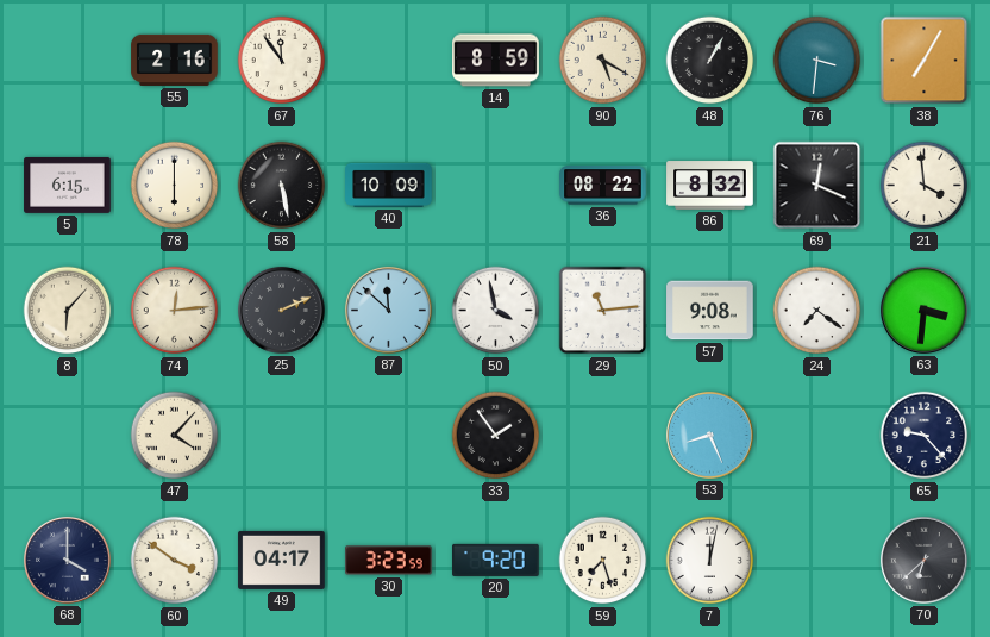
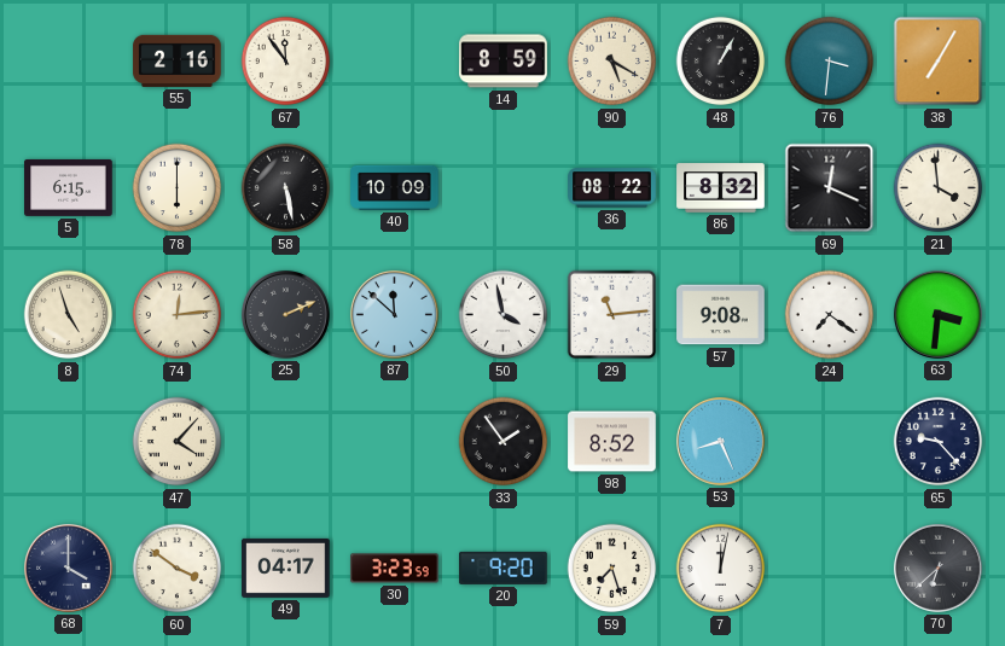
8: 6:07 -> 4:57 (69, 315)
98: none -> 8:52 (612, 442)
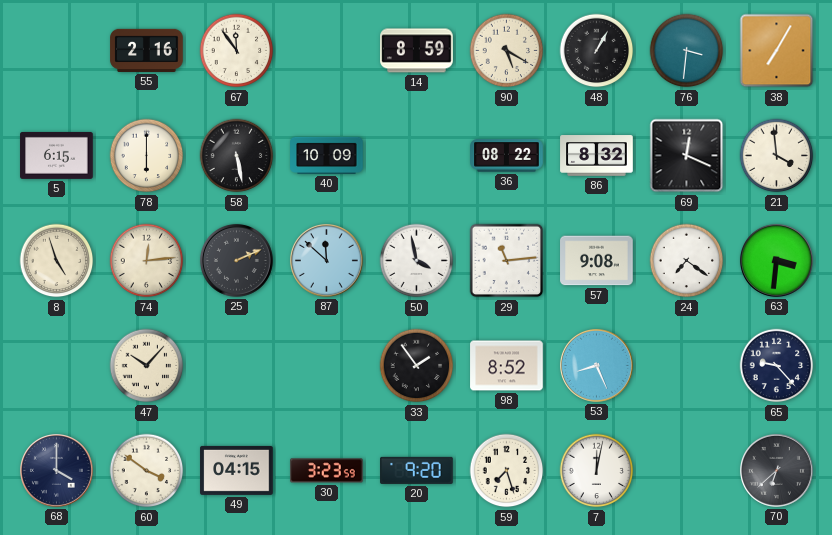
47: 4:07 -> 10:07 (147, 366)
49: 04:17 -> 04:15 (237, 470)
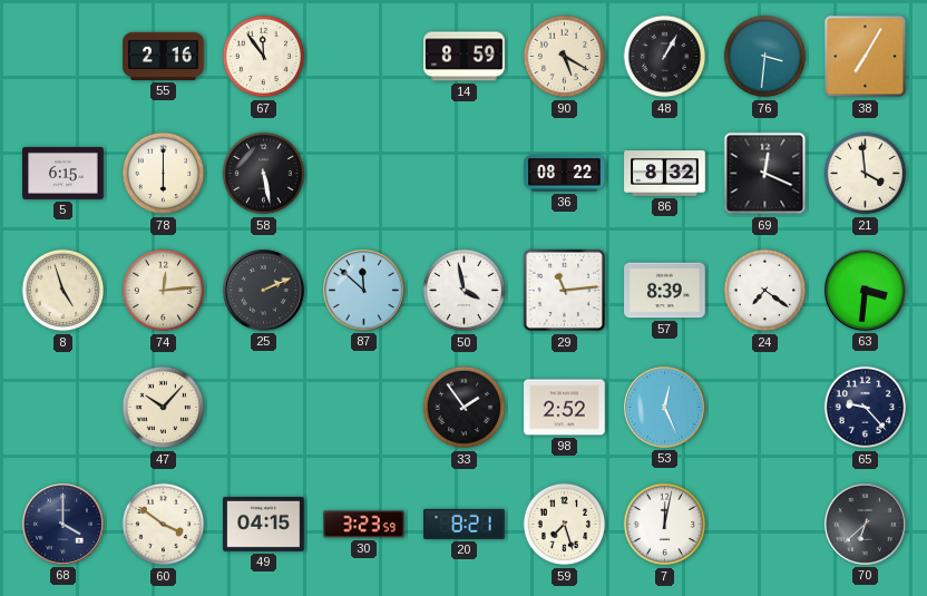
40: 10:09 -> none (327, 155)
57: 9:08 -> 8:39 (665, 291)
98: 8:52 -> 2:52 (565, 408)
53: 8:26 -> 12:26 (664, 407)
20: 9:20 -> 8:21 (465, 524)
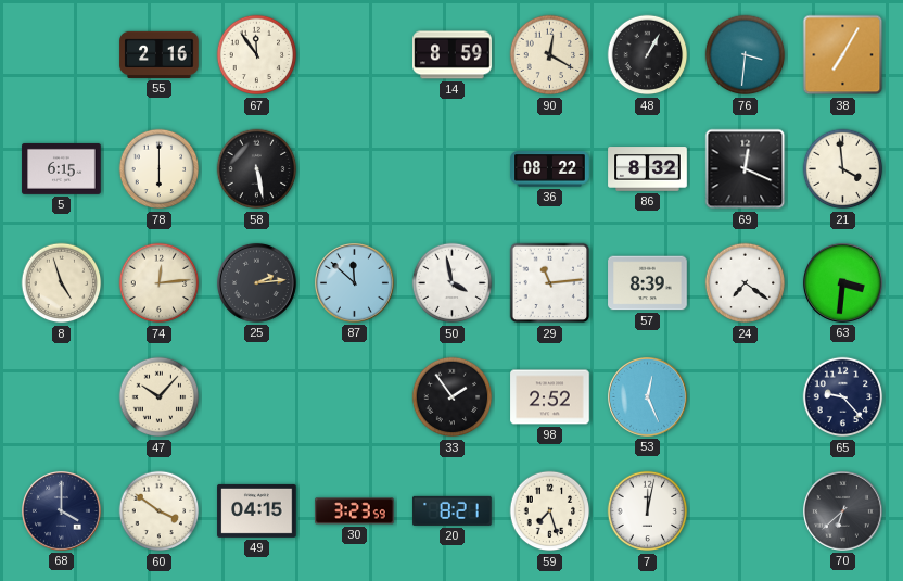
90: 5:20 -> 12:20 (550, 55)
25: 2:11 -> 2:14 (256, 282)
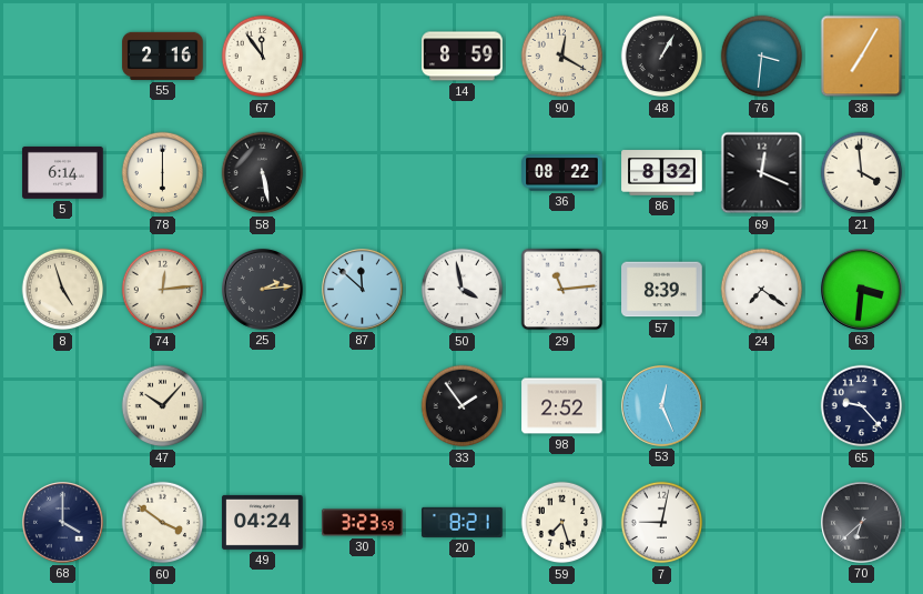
5: 6:15 -> 6:14 (63, 172)
49: 04:15 -> 04:24 (263, 522)
7: 12:02 -> 9:02 (662, 523)
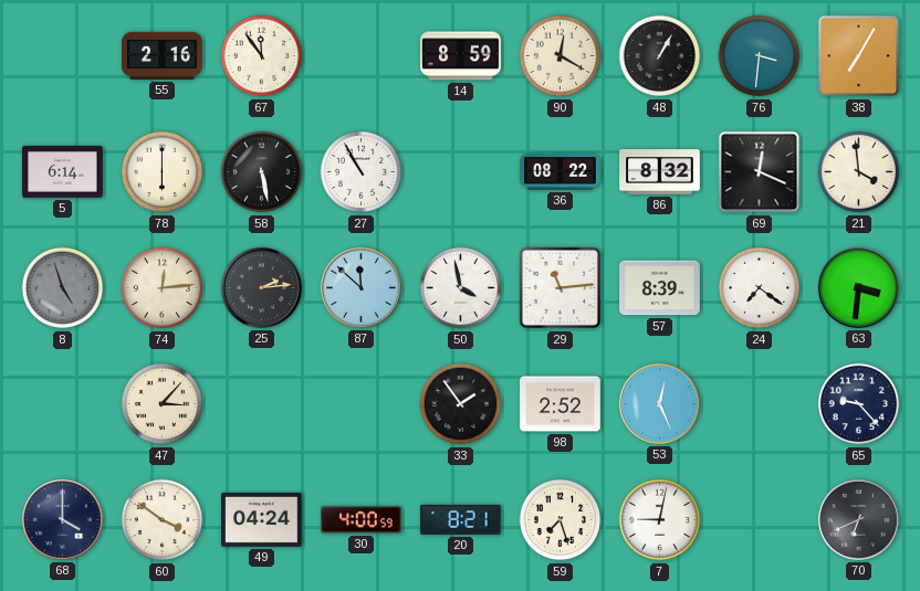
27: none -> 10:55 (362, 172)
8 dial: cream -> grey (63, 288)
47: 10:07 -> 3:07 (163, 404)
30: 3:23 -> 4:00 (362, 520)
70: 6:38 -> 6:41 (858, 519)
